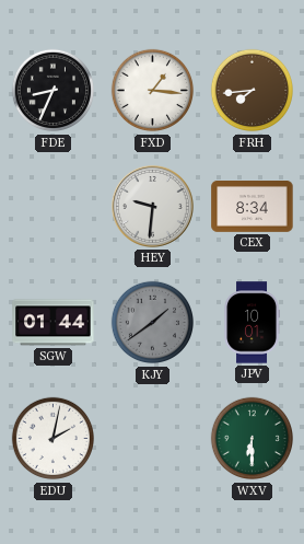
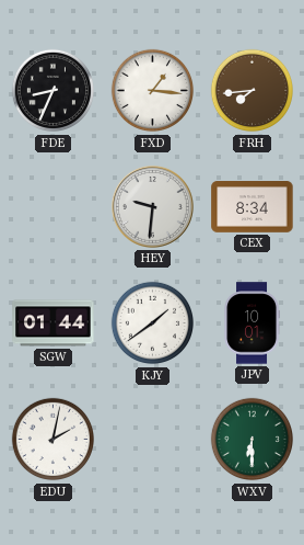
KJY dial: grey -> white (153, 323)
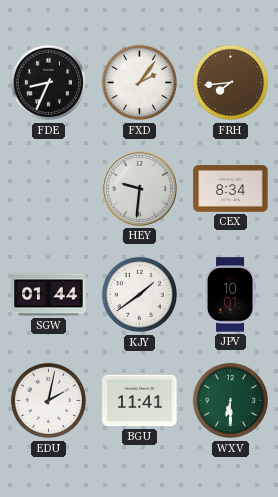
FXD: 1:16 -> 2:06 (140, 83)
BGU: none -> 11:41 (140, 401)
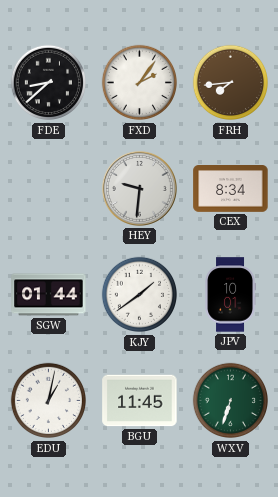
FDE: 8:34 -> 8:38 (49, 83)
EDU: 2:02 -> 1:02 (49, 401)
BGU: 11:41 -> 11:45 (140, 401)
WXV: 6:30 -> 6:33 (231, 401)
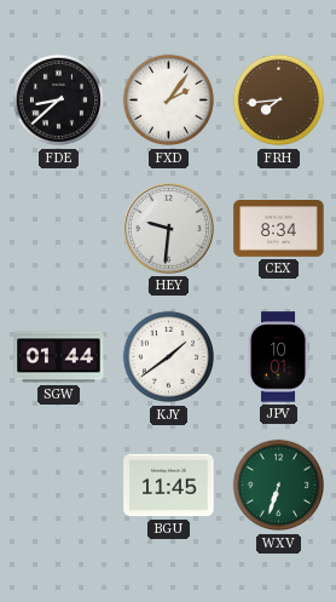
EDU: 1:02 -> none (49, 401)
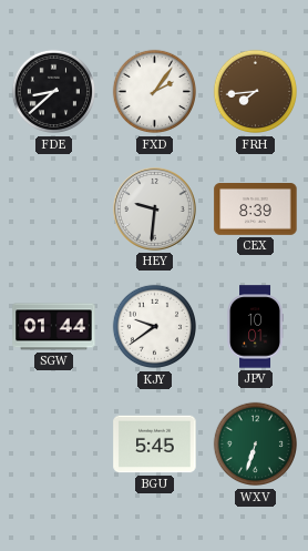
CEX: 8:34 -> 8:39 (256, 210)
KJY: 1:39 -> 9:39 (155, 327)
BGU: 11:45 -> 5:45 (155, 445)
